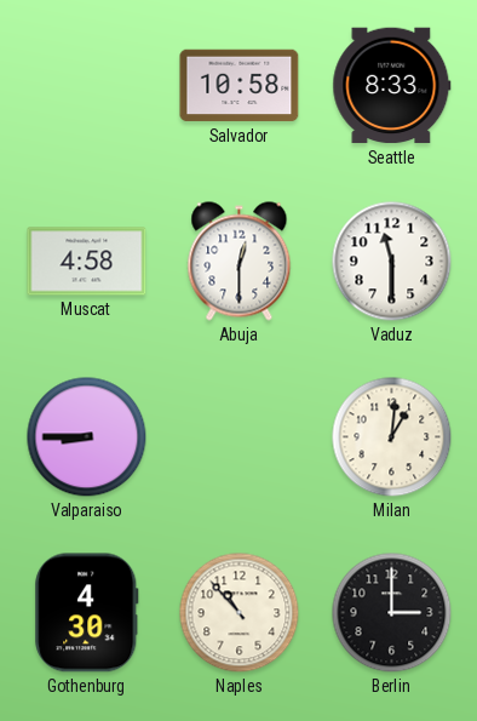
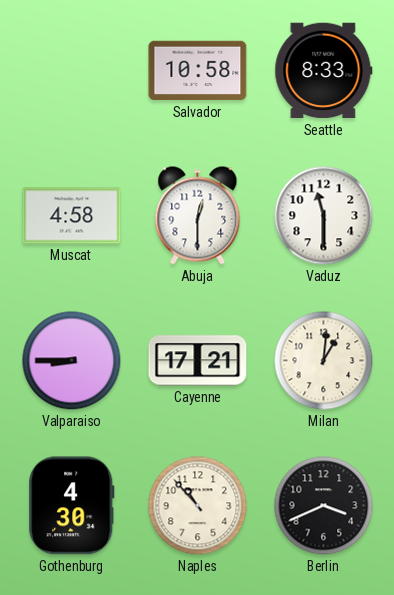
Cayenne: none -> 17:21 (198, 361)
Berlin: 3:00 -> 3:41 (324, 506)
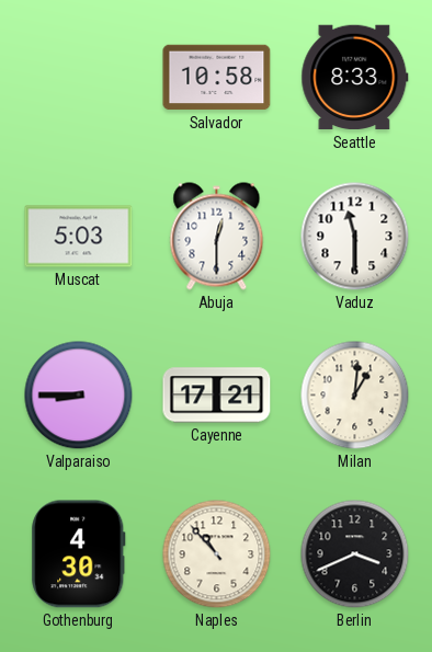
Muscat: 4:58 -> 5:03 (79, 237)
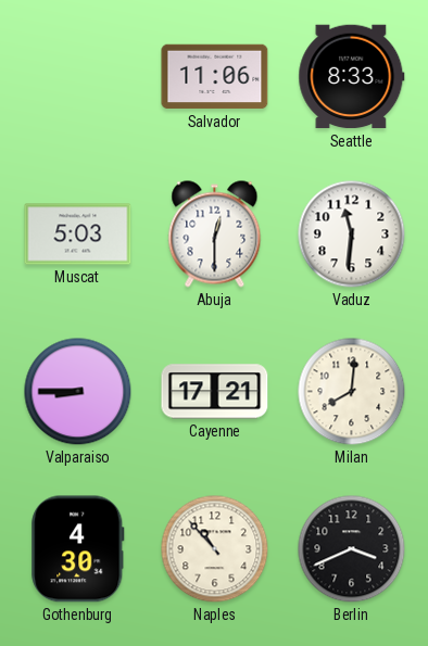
Salvador: 10:58 -> 11:06 (215, 77)
Vaduz: 11:30 -> 11:31 (352, 235)
Milan: 1:01 -> 8:01 (352, 392)
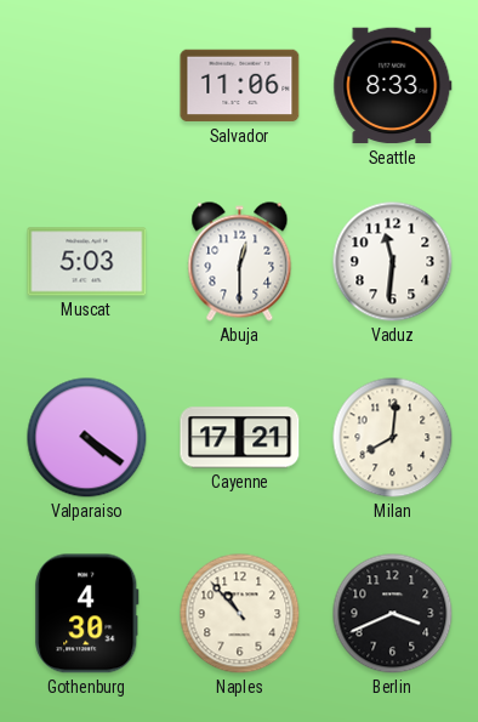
Valparaiso: 8:45 -> 4:21 (87, 438)
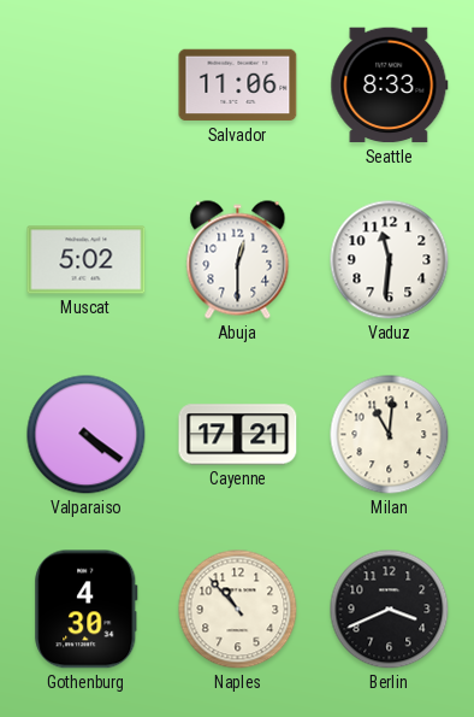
Muscat: 5:03 -> 5:02 (87, 260)
Milan: 8:01 -> 11:01 (390, 435)
